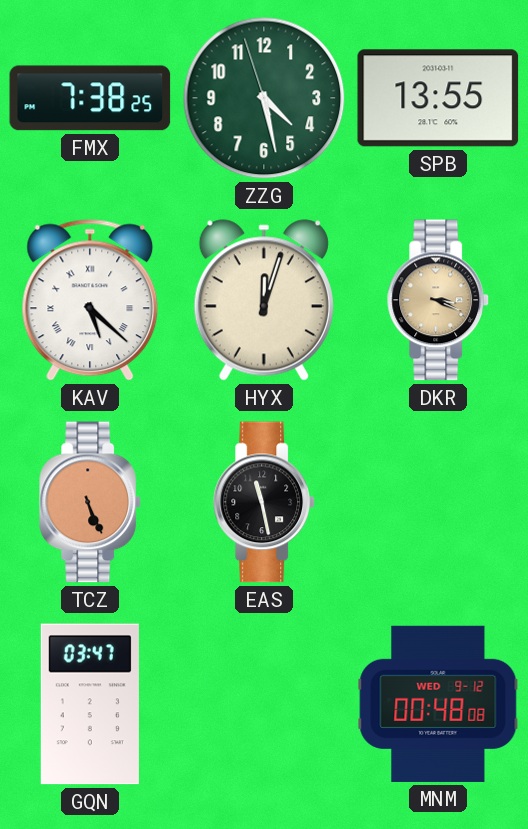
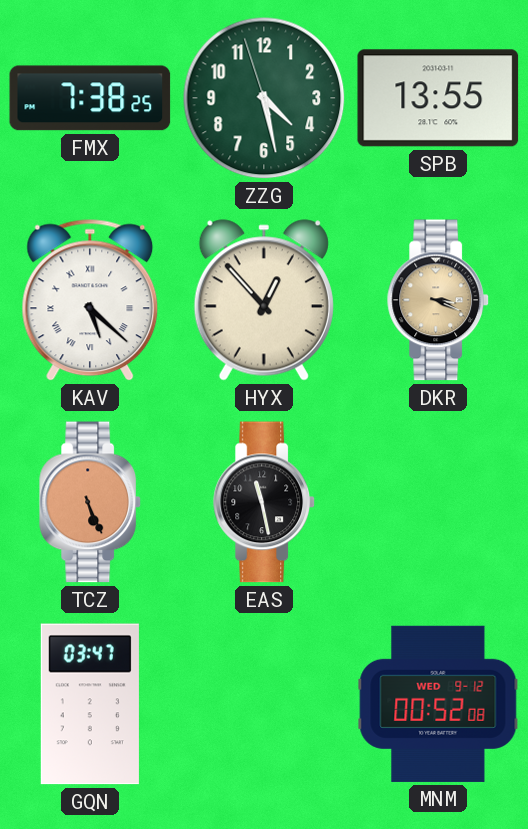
HYX: 12:03 -> 12:53 (264, 300)
MNM: 00:48 -> 00:52 (438, 704)
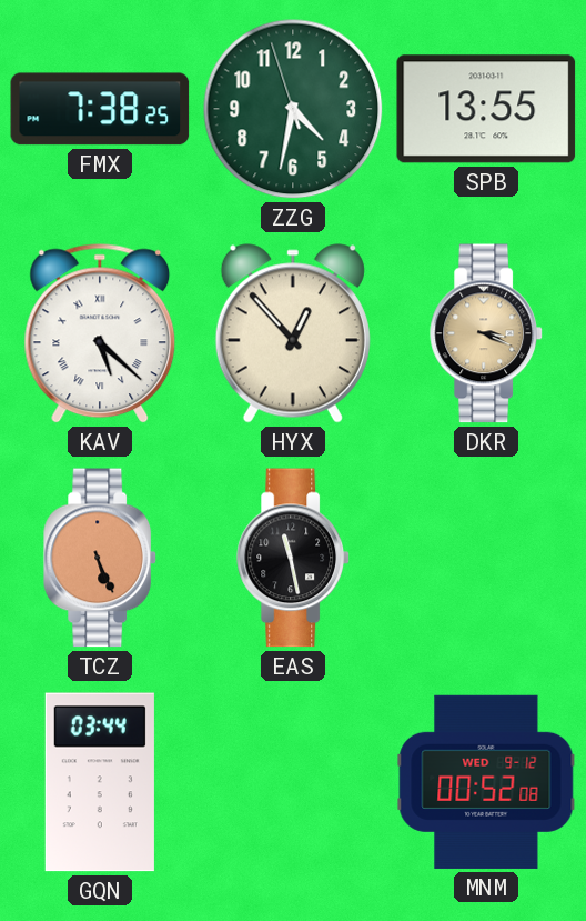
ZZG: 4:27 -> 4:31 (293, 109)
GQN: 03:47 -> 03:44 (100, 782)
